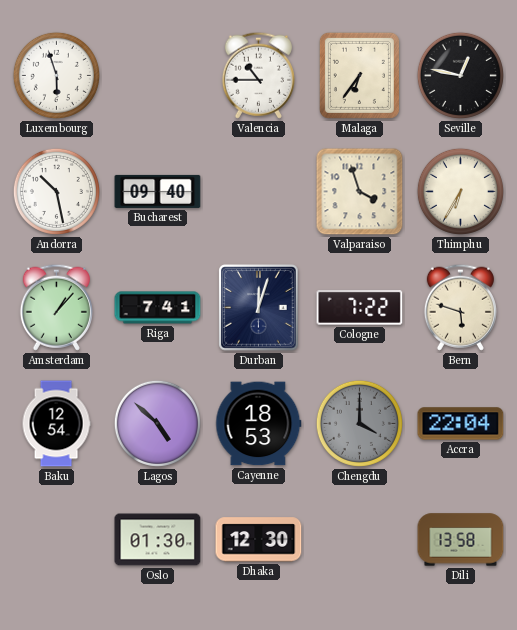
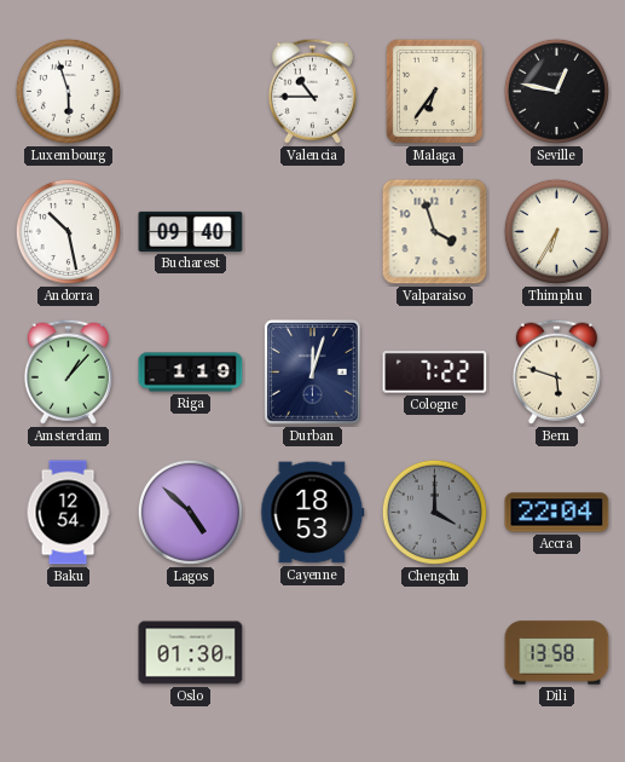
Riga: 7:41 -> 1:19 (191, 373)
Dhaka: 12:30 -> none (259, 540)
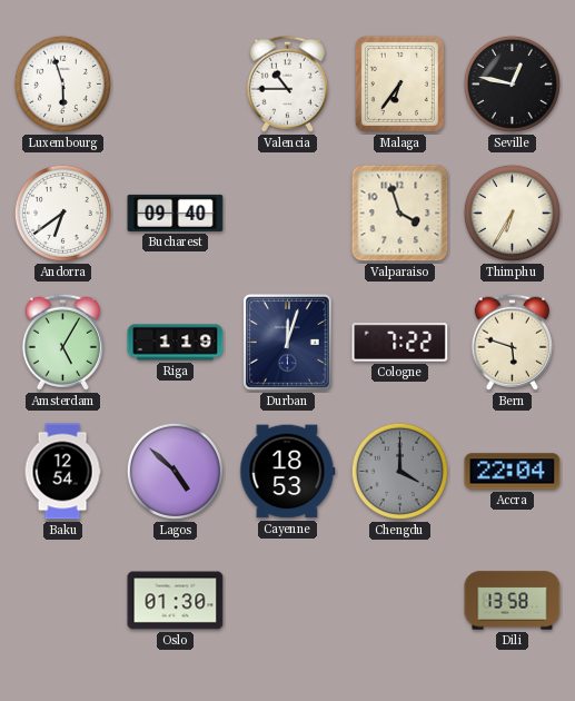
Andorra: 10:28 -> 6:39 (62, 213)
Amsterdam: 1:07 -> 5:05 (62, 342)
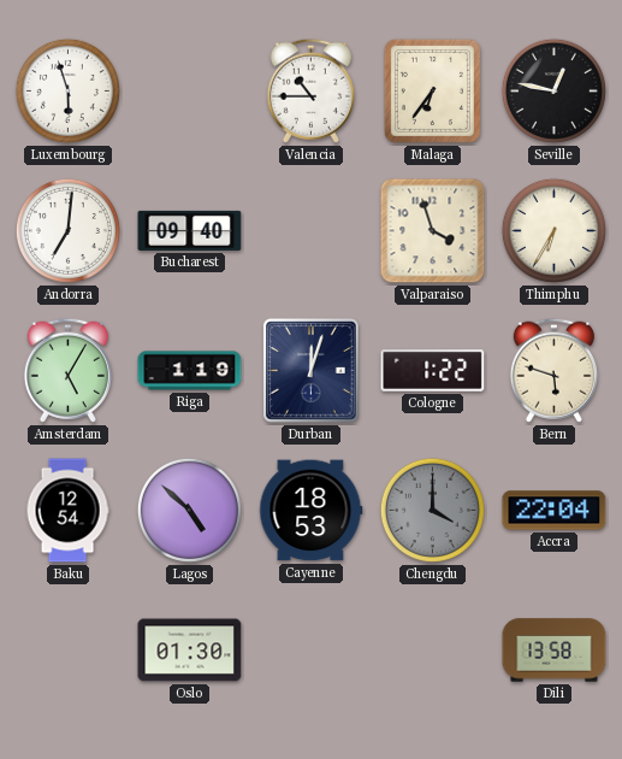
Andorra: 6:39 -> 7:01 (67, 230)
Cologne: 7:22 -> 1:22 (433, 371)
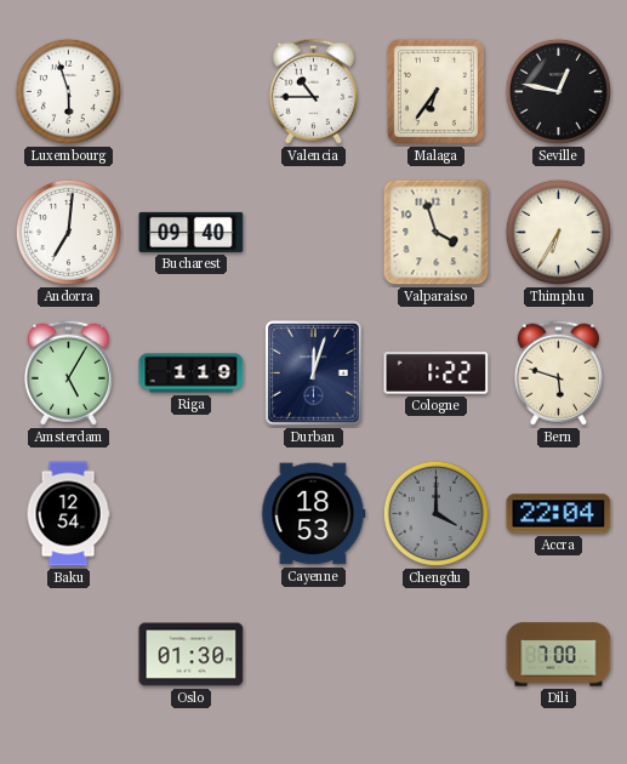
Lagos: 4:52 -> none (189, 510)
Dili: 13:58 -> 7:00 (559, 655)
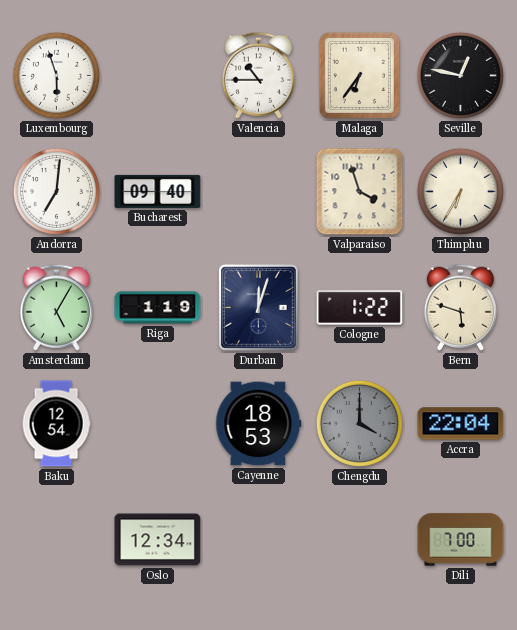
Oslo: 01:30 -> 12:34 (158, 540)
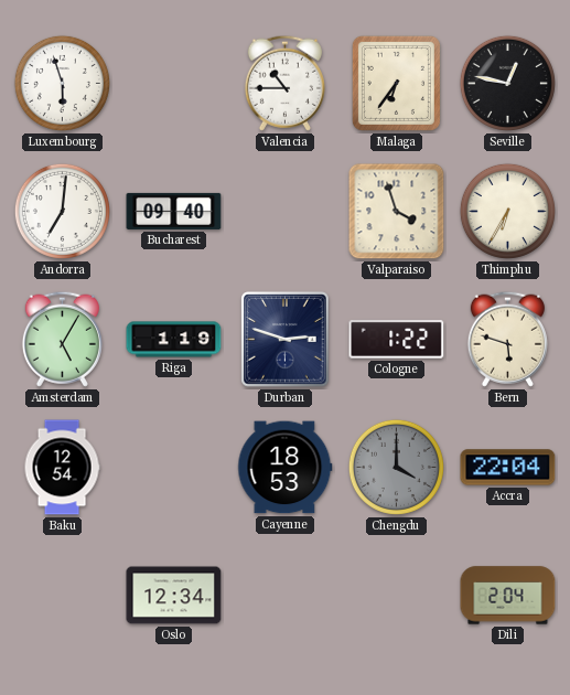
Durban: 12:03 -> 2:48 (286, 340)
Dili: 7:00 -> 2:04 (508, 596)
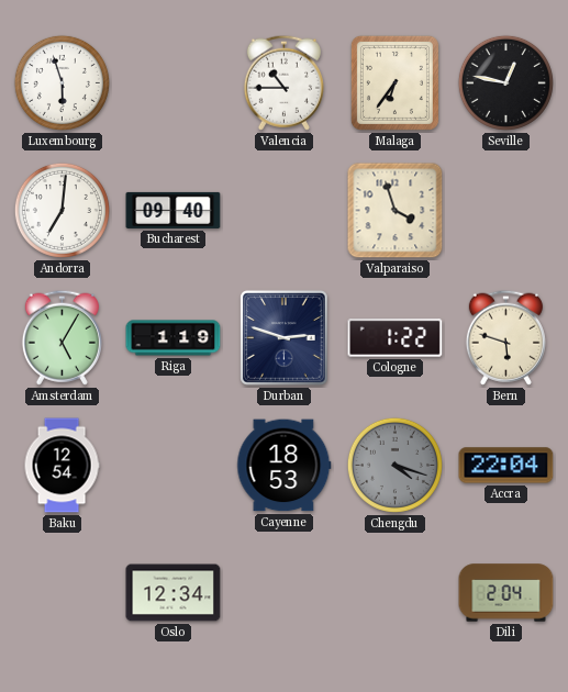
Thimphu: 6:35 -> none (507, 211)
Chengdu: 4:00 -> 4:18 (394, 465)
